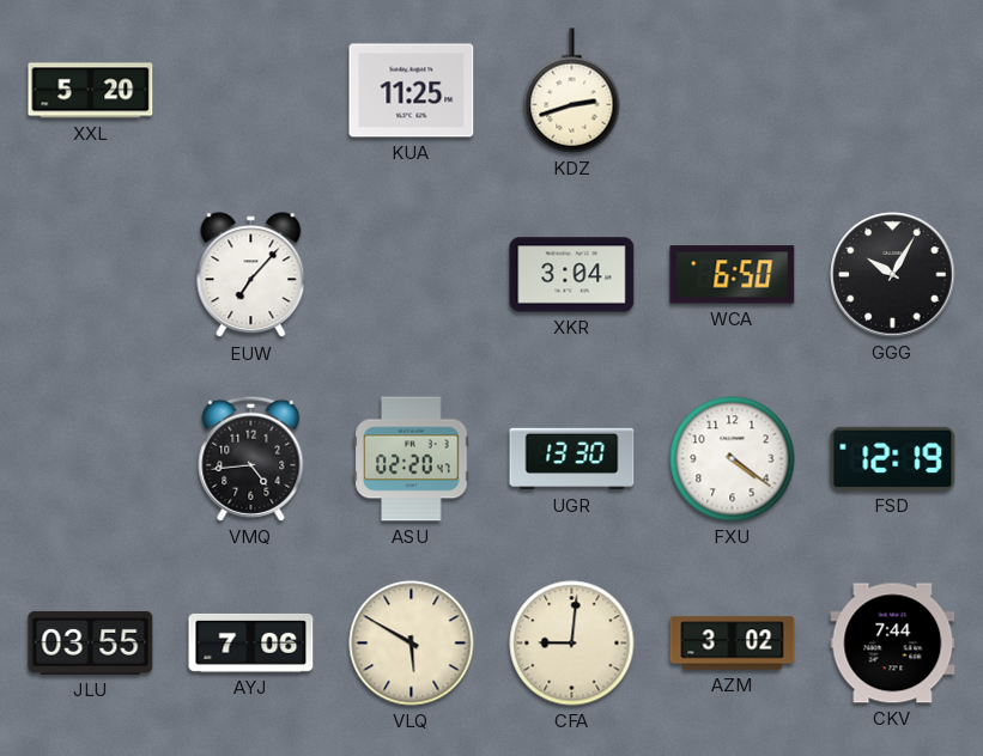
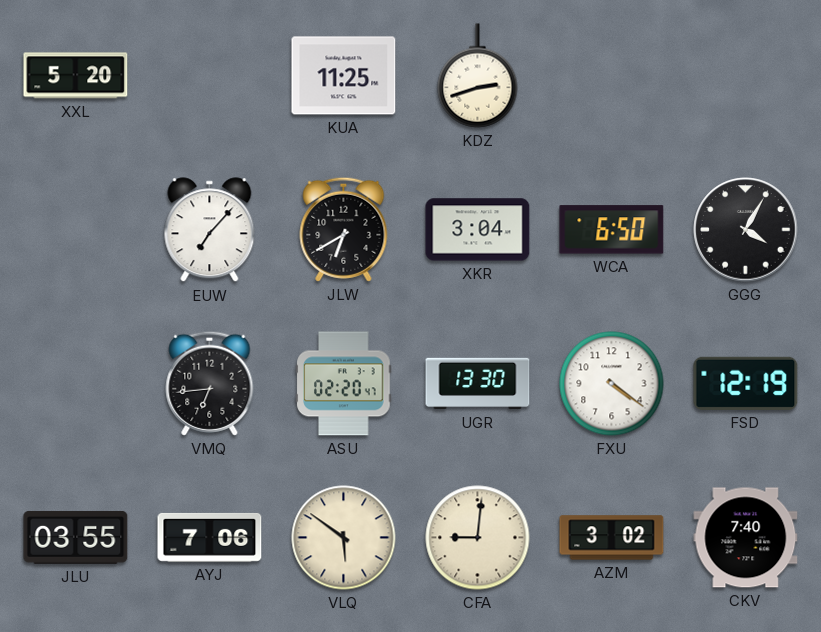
JLW: none -> 6:40 (344, 229)
GGG: 10:05 -> 4:05 (746, 230)
VMQ: 4:44 -> 6:44 (210, 383)
VLQ: 5:50 -> 5:51 (344, 538)
CKV: 7:44 -> 7:40 (746, 538)
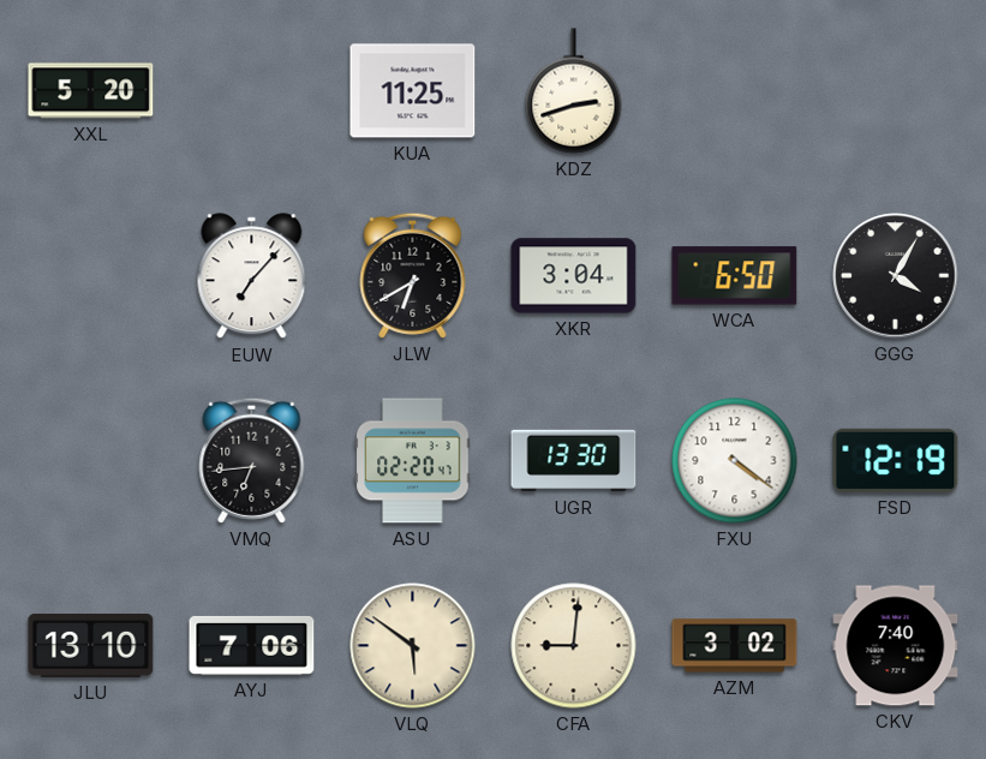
JLU: 03:55 -> 13:10 (91, 645)
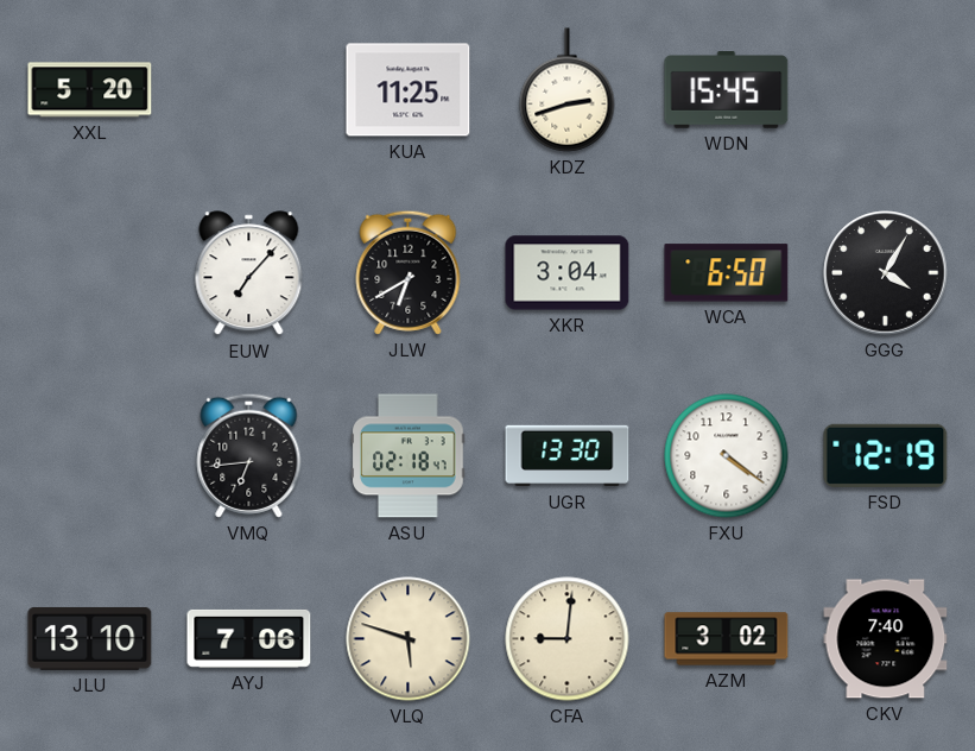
WDN: none -> 15:45 (727, 90)
ASU: 02:20 -> 02:18 (409, 456)
VLQ: 5:51 -> 5:48 (409, 639)
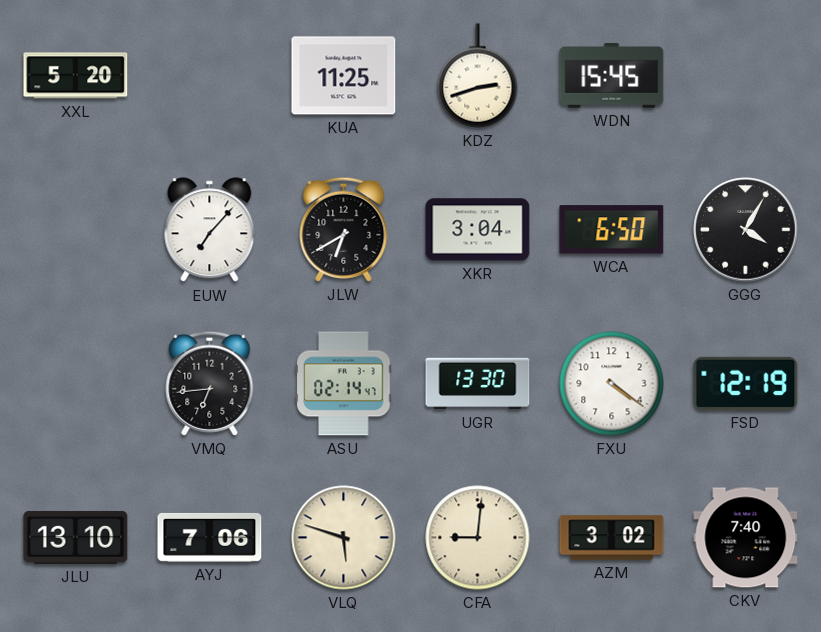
ASU: 02:18 -> 02:14 (344, 384)
